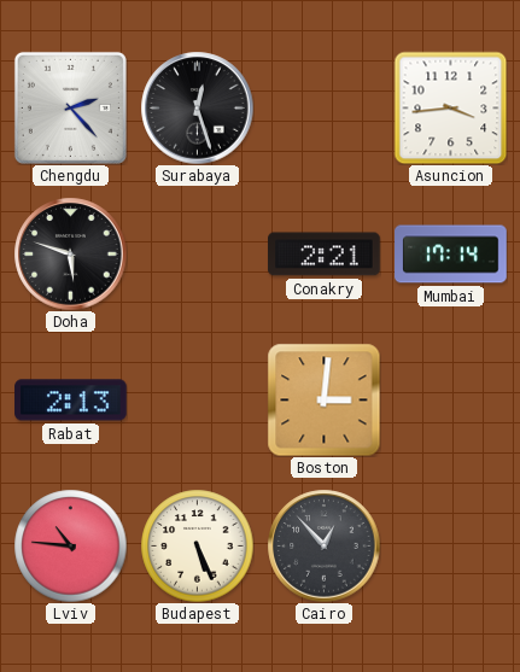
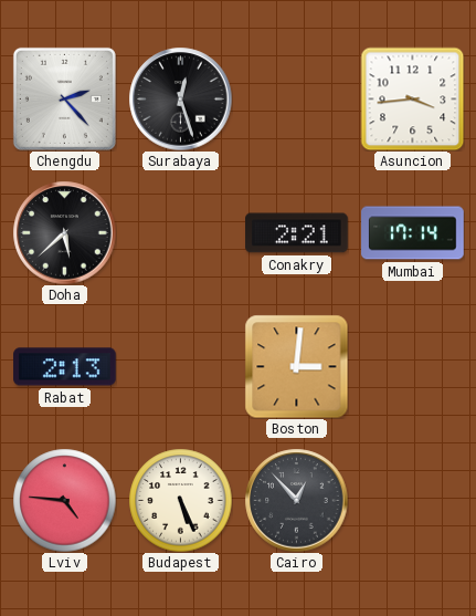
Doha: 5:48 -> 5:38 (64, 232)
Lviv: 10:46 -> 4:46 (64, 500)
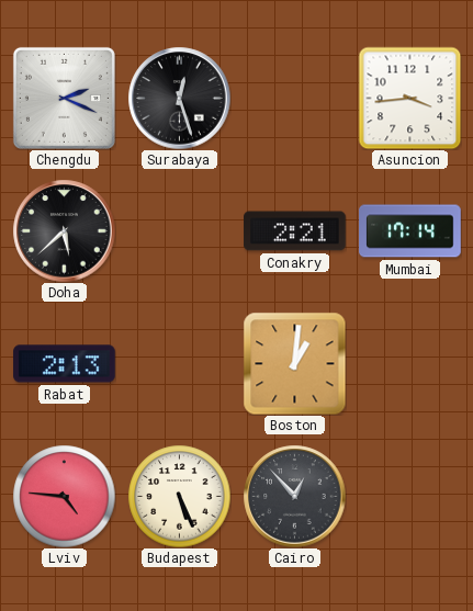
Chengdu: 2:23 -> 2:19 (64, 98)
Boston: 3:01 -> 1:01 (294, 363)
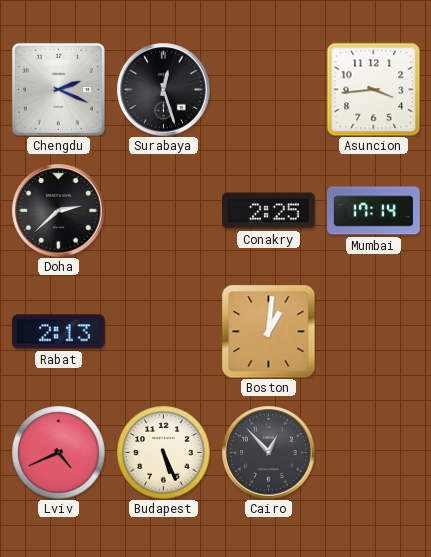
Doha: 5:38 -> 2:38 (58, 210)
Conakry: 2:21 -> 2:25 (269, 211)
Lviv: 4:46 -> 4:41 (58, 452)
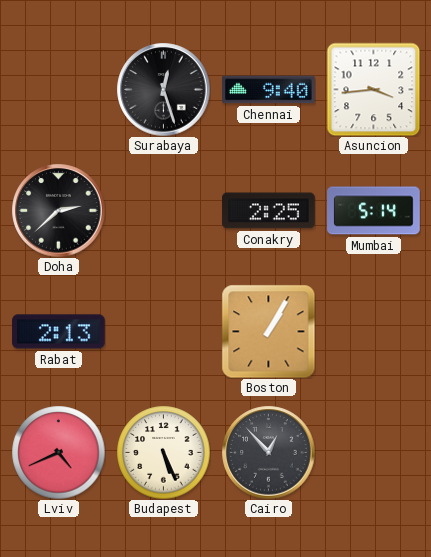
Chengdu: 2:19 -> none (58, 89)
Chennai: none -> 9:40 (269, 90)
Mumbai: 17:14 -> 5:14 (374, 211)
Boston: 1:01 -> 1:05 (268, 331)
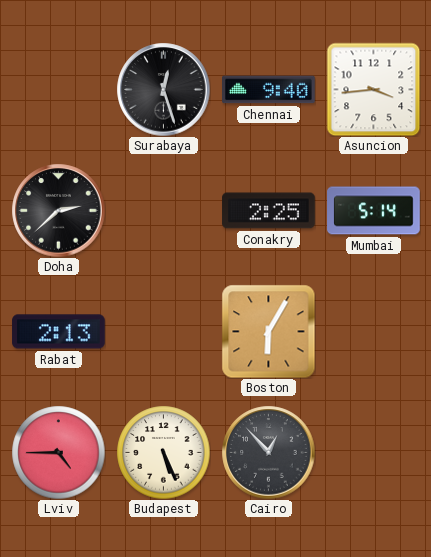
Boston: 1:05 -> 6:05 (268, 331)
Lviv: 4:41 -> 4:45 (58, 452)
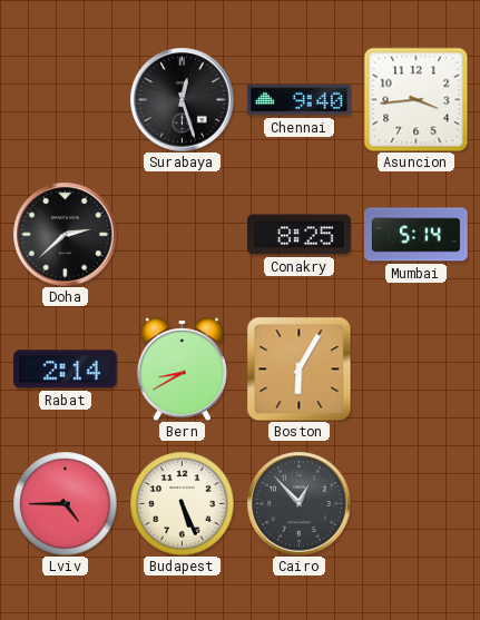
Conakry: 2:25 -> 8:25 (300, 235)
Rabat: 2:13 -> 2:14 (66, 370)
Bern: none -> 8:40 (183, 368)
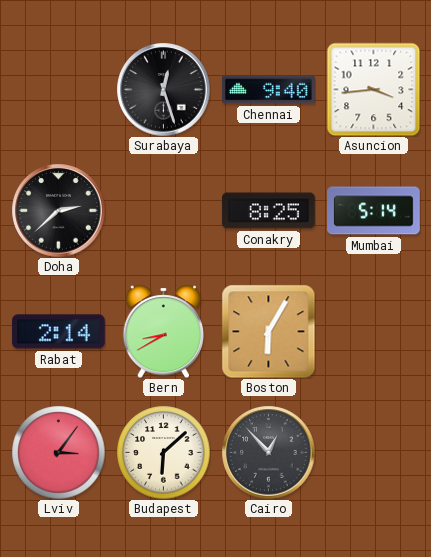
Lviv: 4:45 -> 3:06 (58, 452)
Budapest: 5:26 -> 6:08 (163, 452)
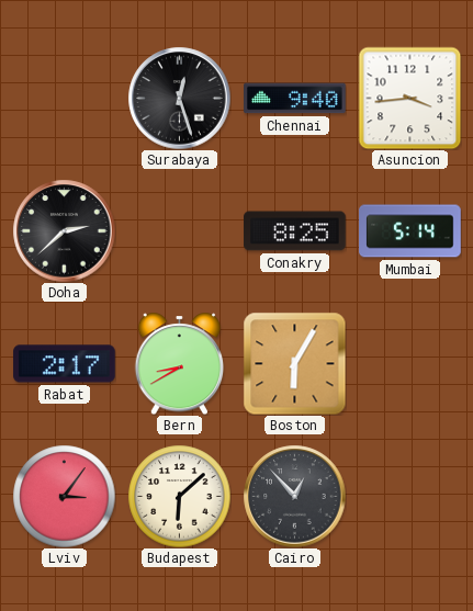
Rabat: 2:14 -> 2:17 (65, 364)
